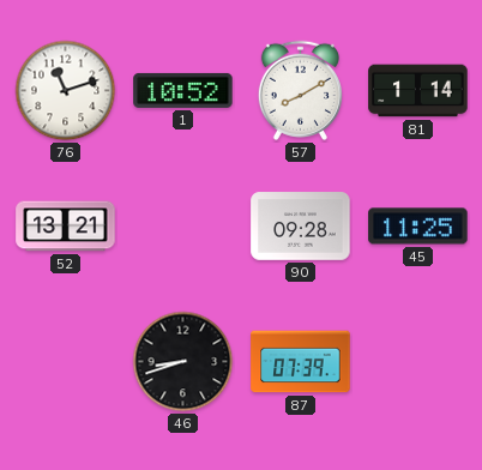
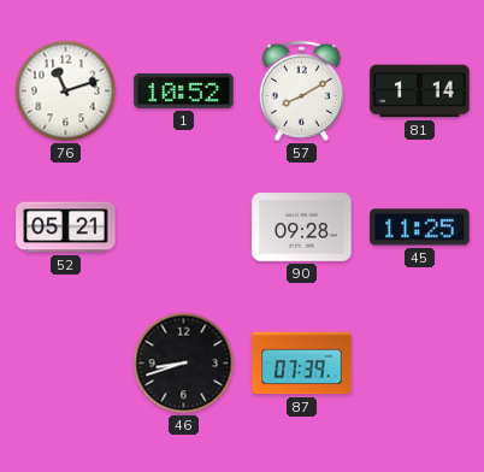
52: 13:21 -> 05:21 (66, 228)
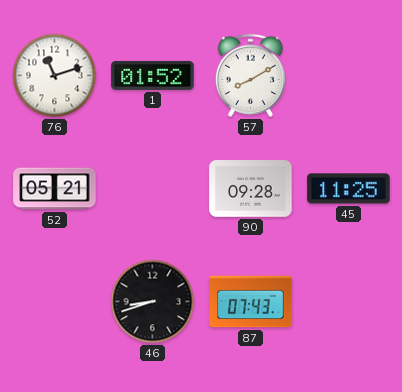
1: 10:52 -> 01:52 (153, 75)
81: 1:14 -> none (420, 92)
87: 07:39 -> 07:43 (251, 302)
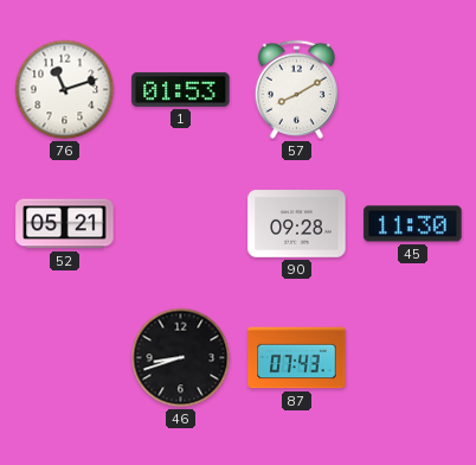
1: 01:52 -> 01:53 (181, 89)
45: 11:25 -> 11:30 (413, 224)
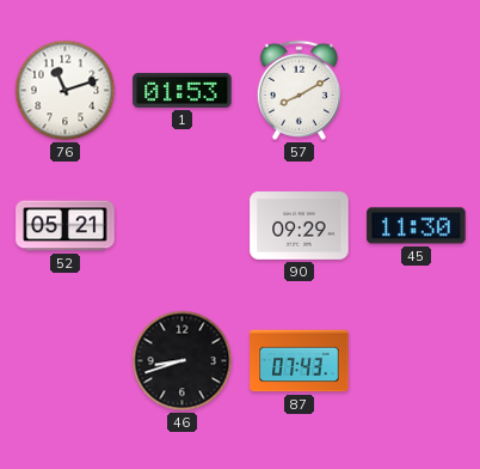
90: 09:28 -> 09:29 (300, 226)
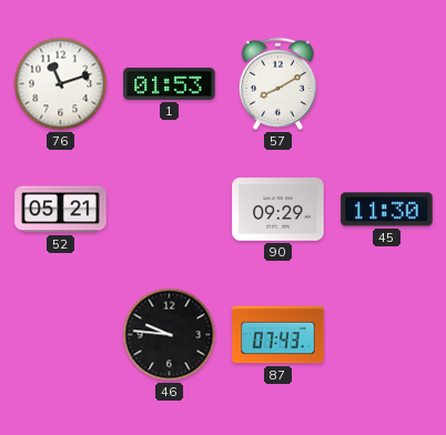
46: 8:42 -> 9:46 (170, 335)
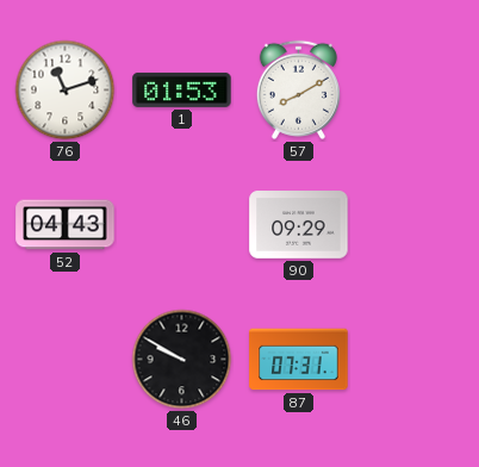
52: 05:21 -> 04:43 (66, 225)
45: 11:30 -> none (387, 210)
46: 9:46 -> 9:50 (182, 360)
87: 07:43 -> 07:31 (299, 360)
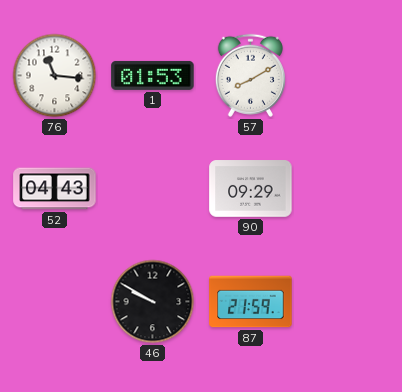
76: 11:12 -> 11:16 (55, 76)
87: 07:31 -> 21:59 (251, 302)
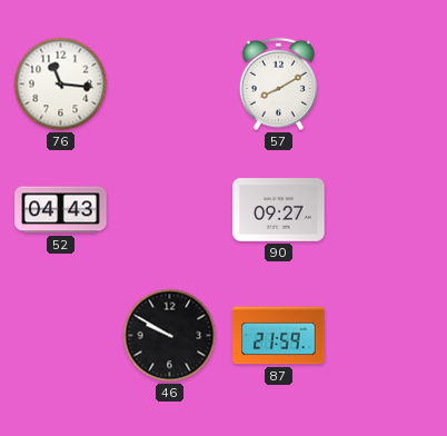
1: 01:53 -> none (153, 75)
90: 09:29 -> 09:27 (279, 210)
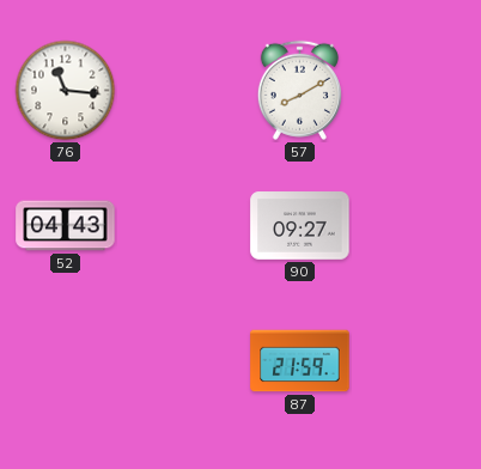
46: 9:50 -> none (170, 336)
